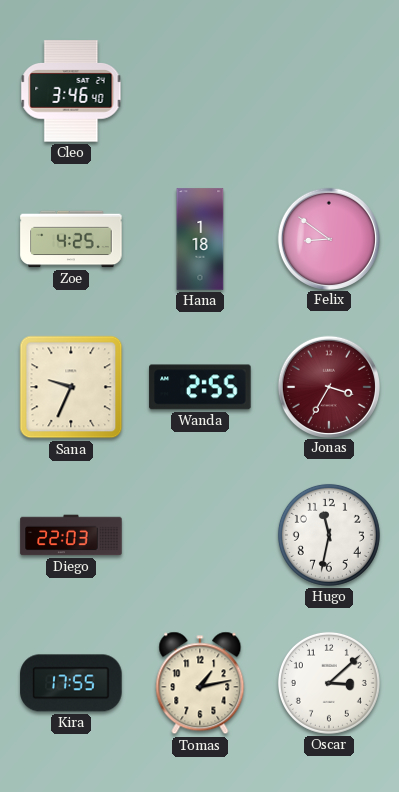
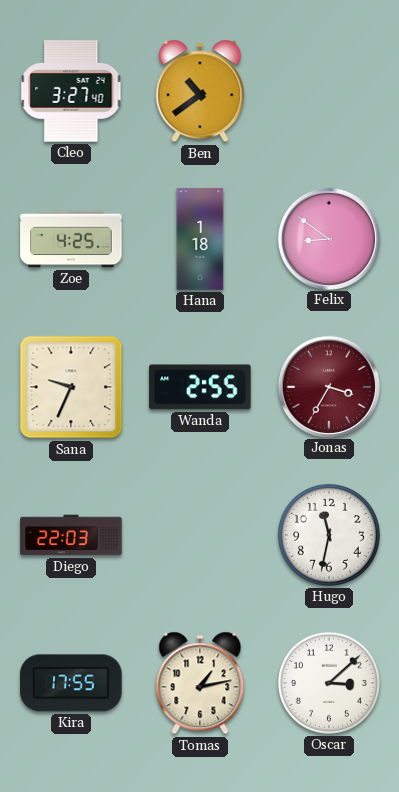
Cleo: 3:46 -> 3:27 (71, 91)
Ben: none -> 10:39 (200, 91)
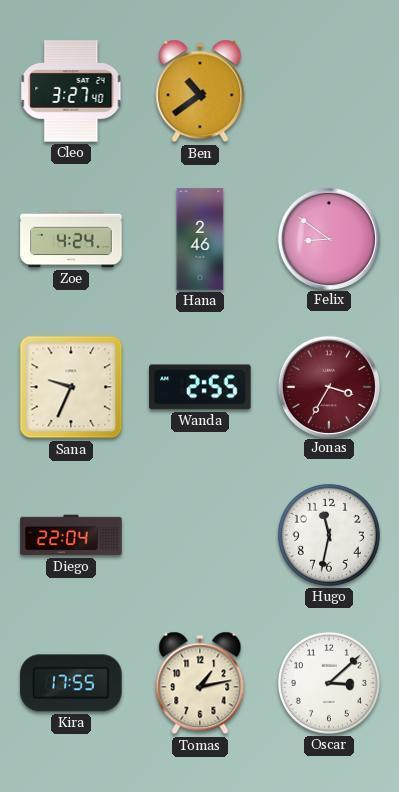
Zoe: 4:25 -> 4:24 (71, 239)
Hana: 1:18 -> 2:46 (200, 239)
Diego: 22:03 -> 22:04 (71, 535)
